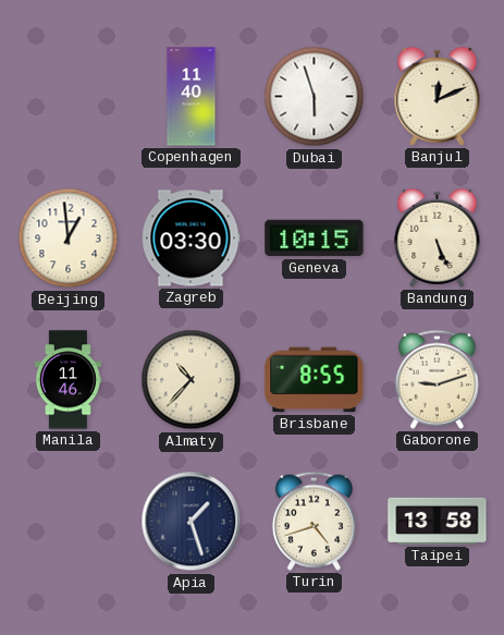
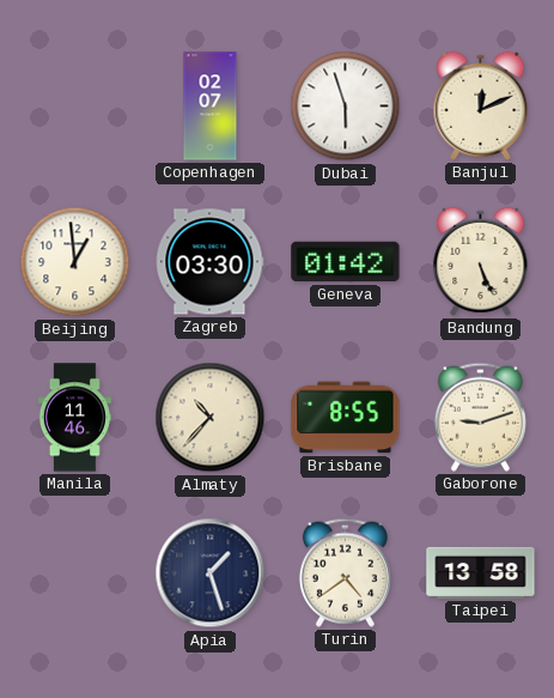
Copenhagen: 11:40 -> 02:07 (211, 107)
Geneva: 10:15 -> 01:42 (346, 262)
Turin: 4:42 -> 4:39 (345, 572)
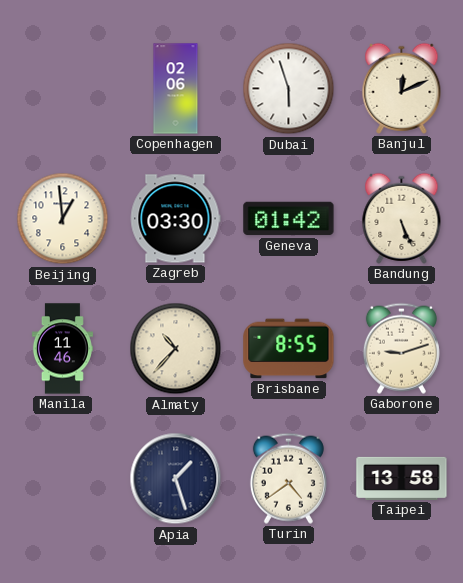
Copenhagen: 02:07 -> 02:06 (176, 89)
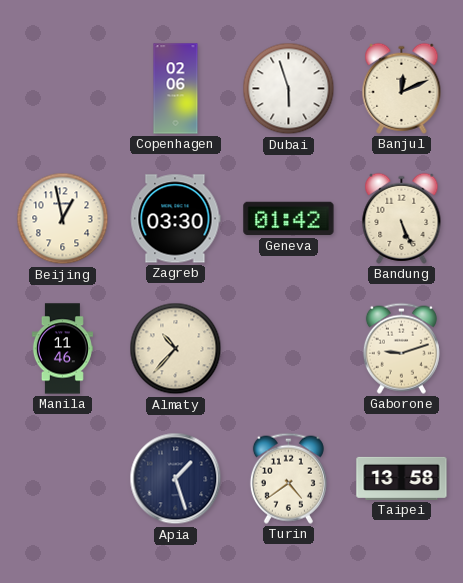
Beijing: 12:59 -> 12:58 (63, 219)
Brisbane: 8:55 -> none (289, 349)
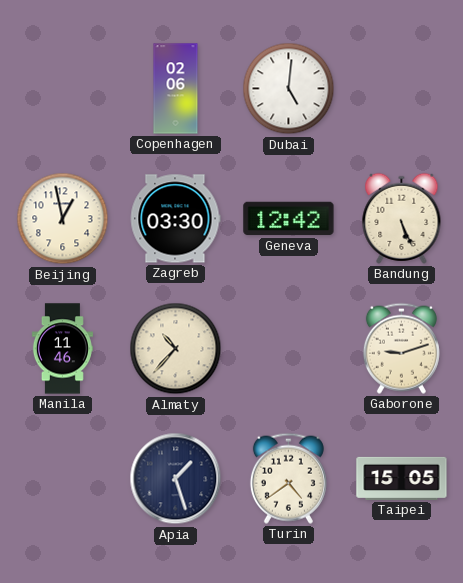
Dubai: 5:57 -> 5:01 (289, 89)
Banjul: 12:11 -> none (402, 88)
Geneva: 01:42 -> 12:42 (289, 219)
Taipei: 13:58 -> 15:05 (402, 478)
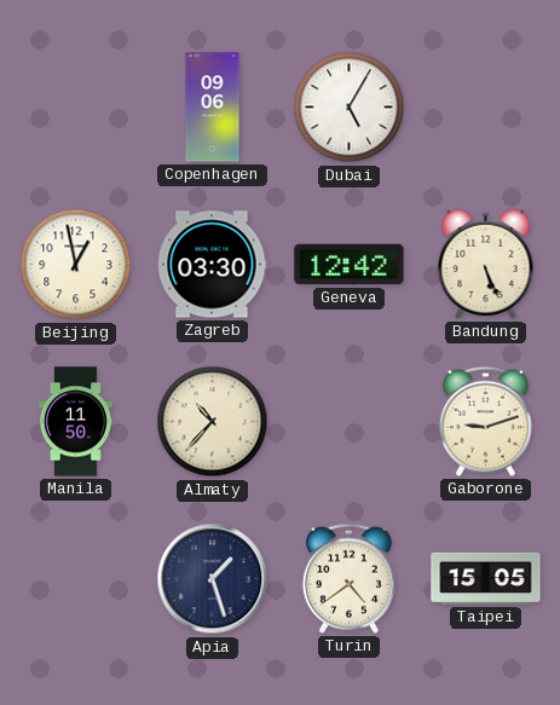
Copenhagen: 02:06 -> 09:06 (213, 108)
Dubai: 5:01 -> 5:05 (350, 108)
Manila: 11:46 -> 11:50 (75, 422)
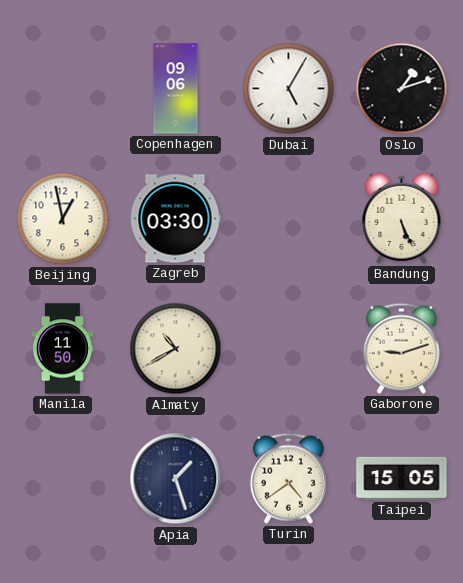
Oslo: none -> 1:12 (402, 89)
Geneva: 12:42 -> none (350, 265)
Almaty: 10:37 -> 10:40 (176, 349)
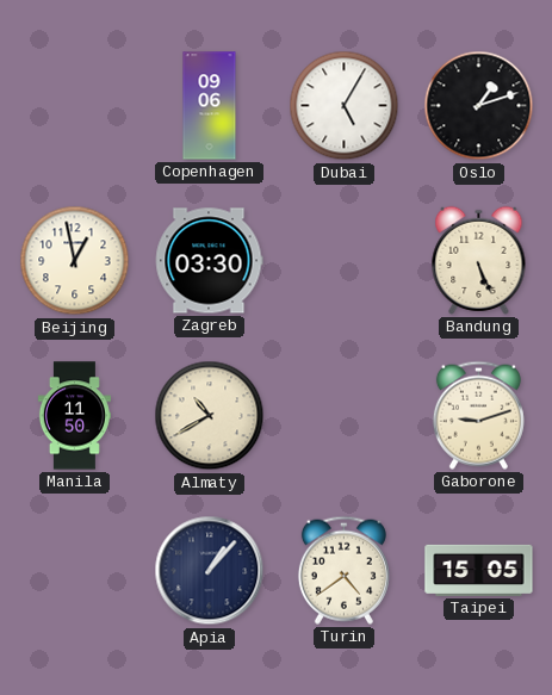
Apia: 1:27 -> 1:07 (210, 571)
